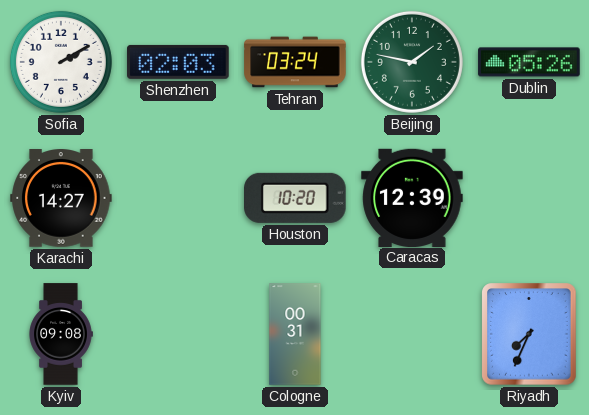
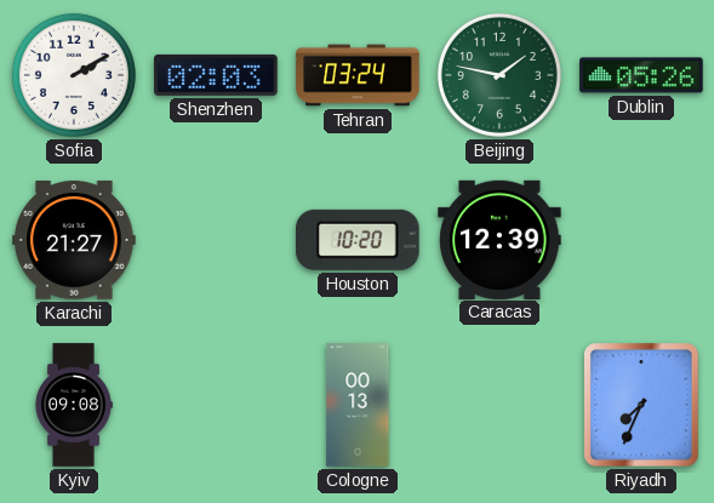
Karachi: 14:27 -> 21:27 (74, 240)
Cologne: 00:31 -> 00:13 (358, 405)
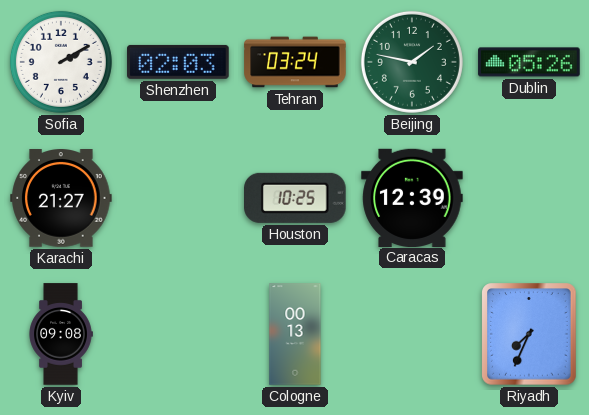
Houston: 10:20 -> 10:25 (296, 198)
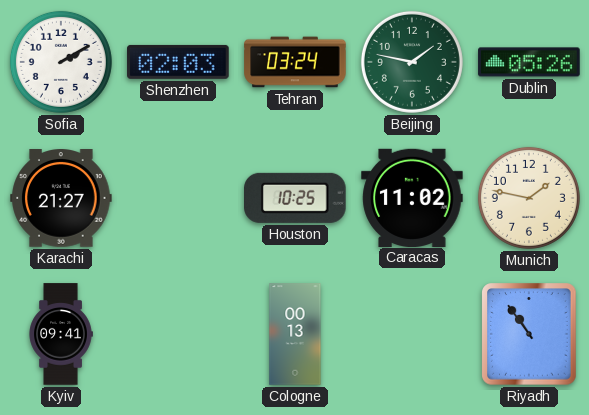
Caracas: 12:39 -> 11:02 (412, 197)
Munich: none -> 1:47 (529, 198)
Kyiv: 09:08 -> 09:41 (61, 334)
Riyadh: 7:34 -> 10:54 (529, 334)
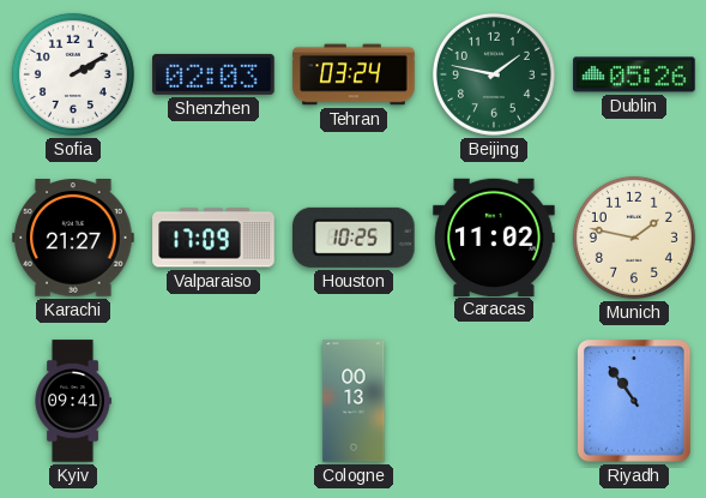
Valparaiso: none -> 17:09 (213, 238)
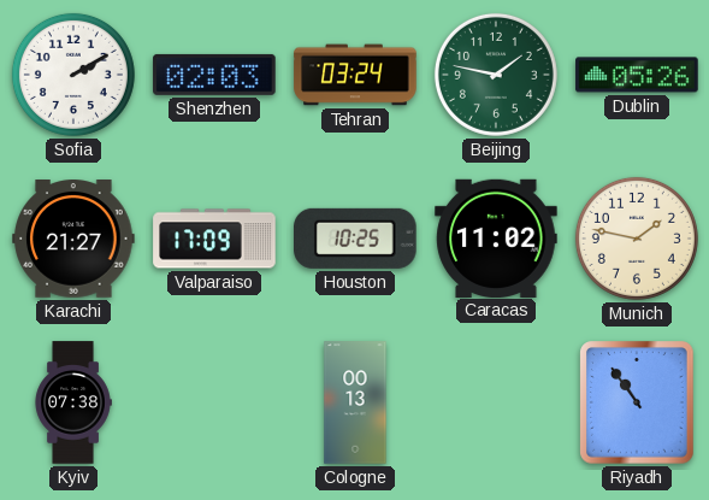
Kyiv: 09:41 -> 07:38 (73, 402)
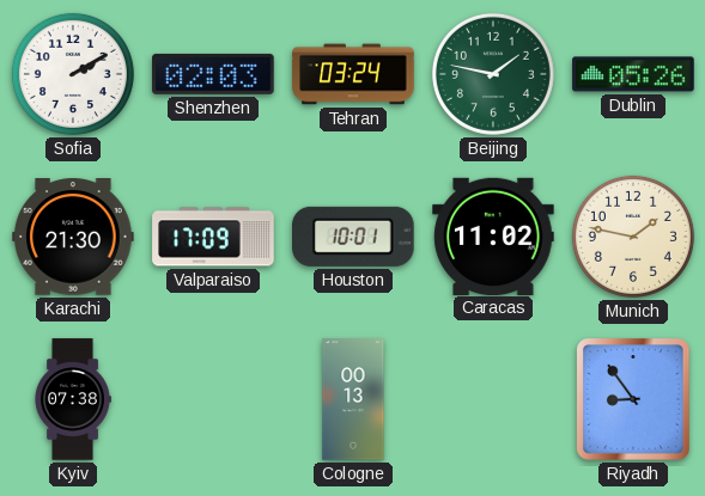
Karachi: 21:27 -> 21:30 (73, 237)
Houston: 10:25 -> 10:01 (354, 237)
Riyadh: 10:54 -> 8:54 (633, 399)
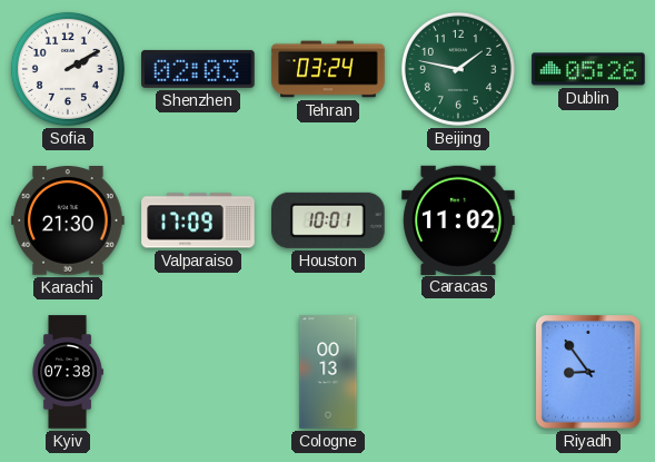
Munich: 1:47 -> none (633, 237)
